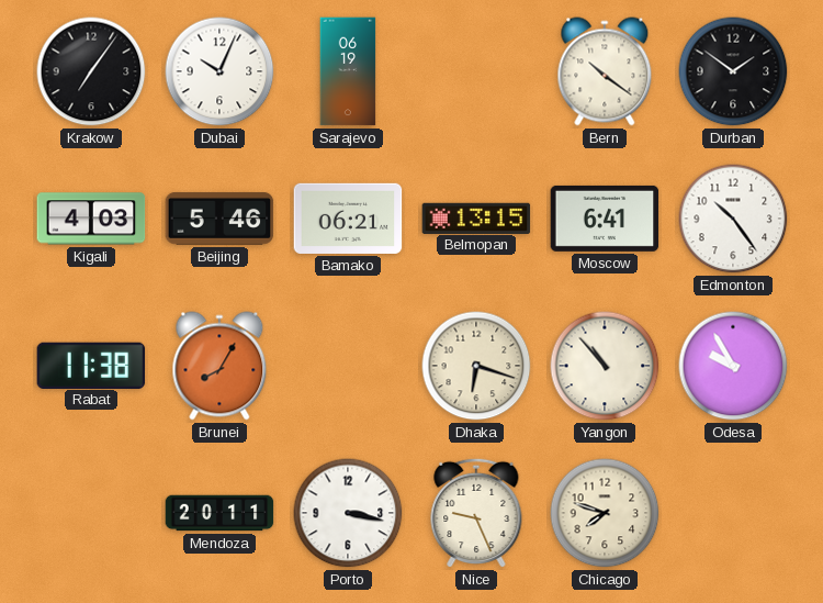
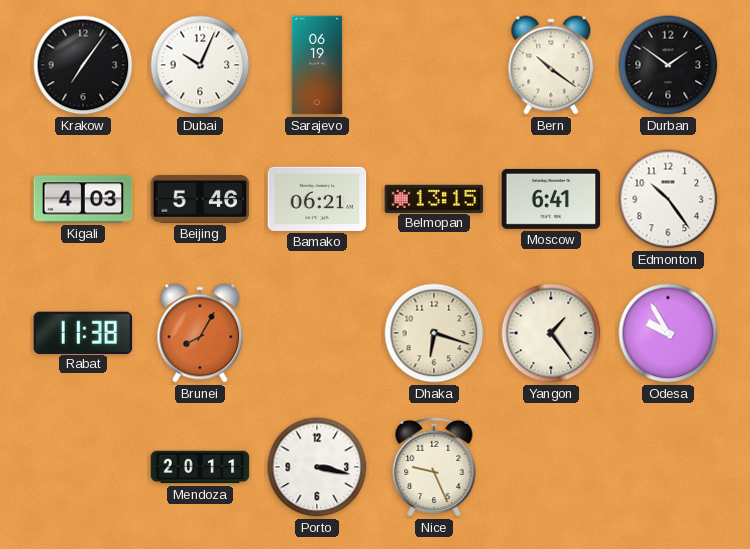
Yangon: 10:53 -> 1:24 (551, 333)
Chicago: 7:48 -> none (605, 513)
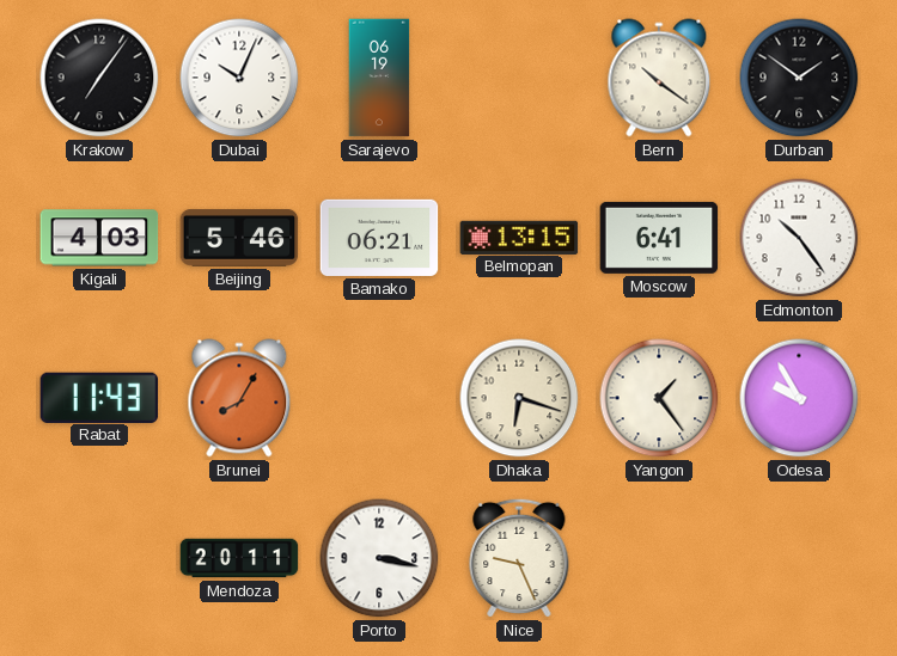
Rabat: 11:38 -> 11:43 (99, 397)
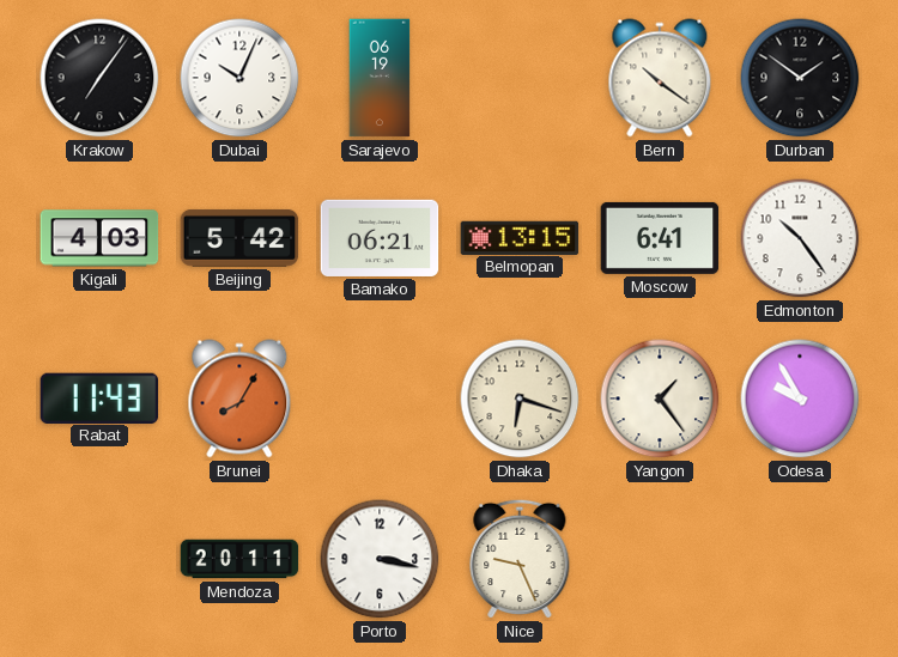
Beijing: 5:46 -> 5:42 (239, 238)
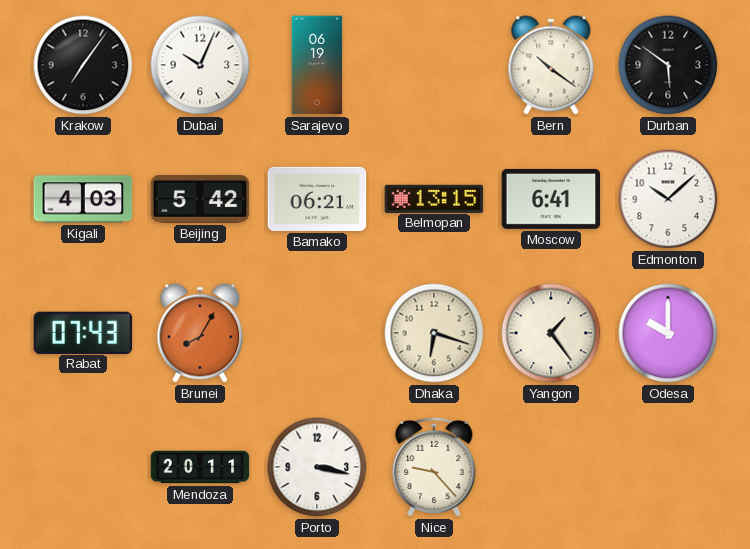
Durban: 1:51 -> 5:51 (668, 65)
Edmonton: 10:24 -> 10:08 (668, 199)
Rabat: 11:43 -> 07:43 (83, 332)
Odesa: 9:55 -> 10:00 (668, 333)
Nice: 9:26 -> 9:23 (434, 467)
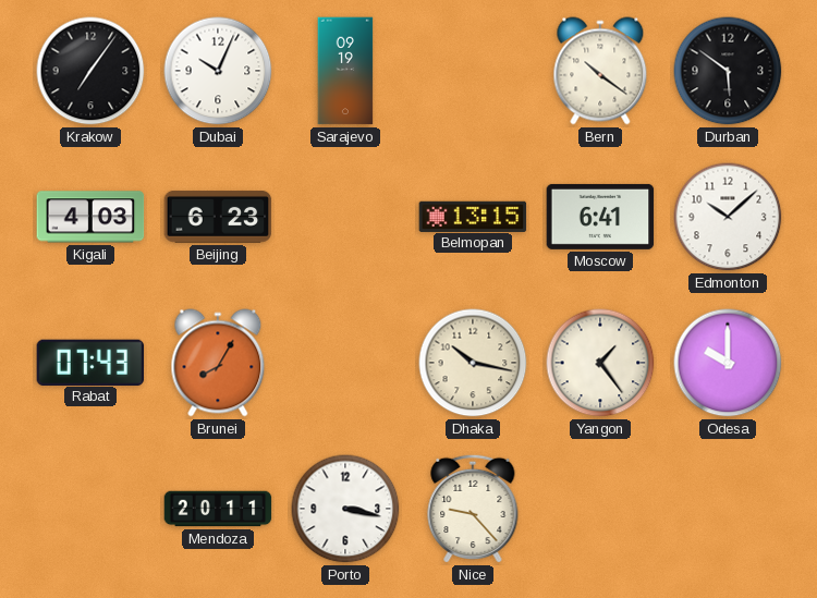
Sarajevo: 06:19 -> 09:19 (345, 71)
Beijing: 5:42 -> 6:23 (218, 217)
Bamako: 06:21 -> none (317, 199)
Dhaka: 6:18 -> 10:17 (473, 363)
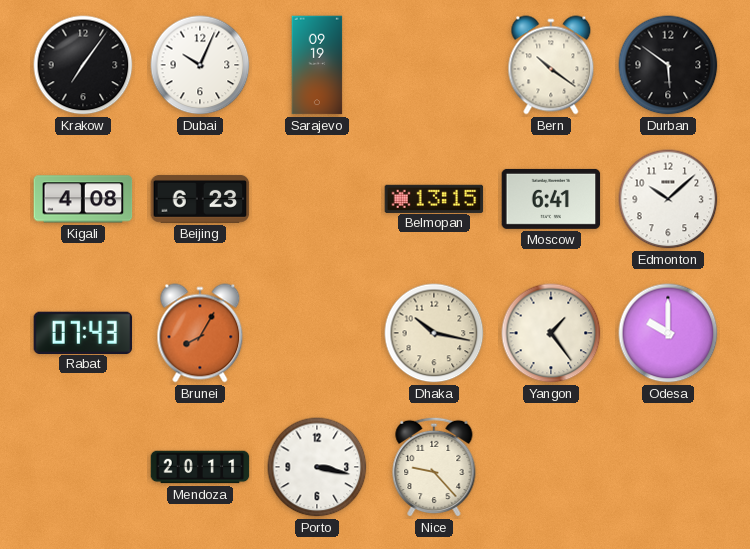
Kigali: 4:03 -> 4:08 (83, 199)
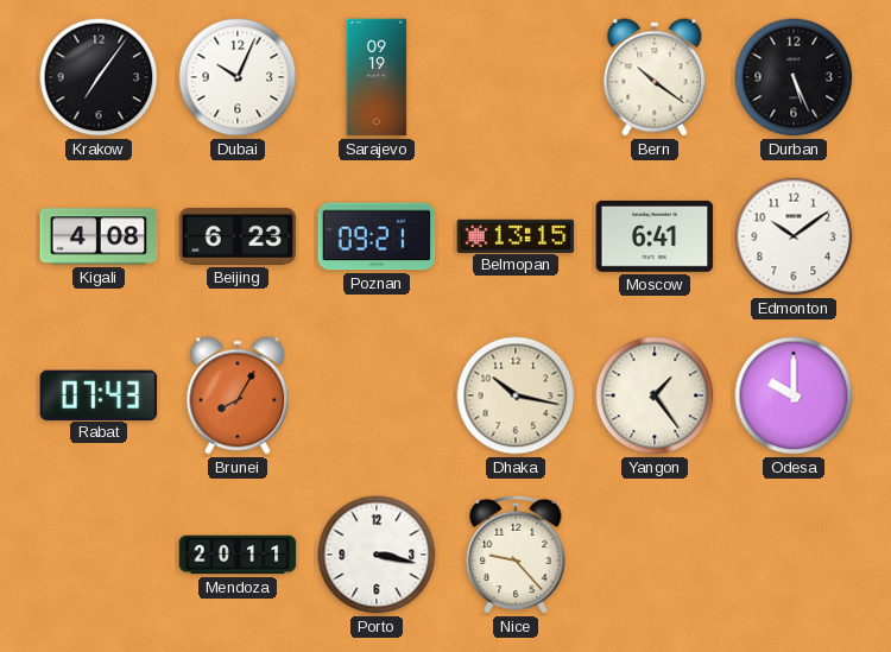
Durban: 5:51 -> 5:26 (794, 77)
Poznan: none -> 09:21 (377, 236)
Edmonton: 10:08 -> 10:09 (794, 236)
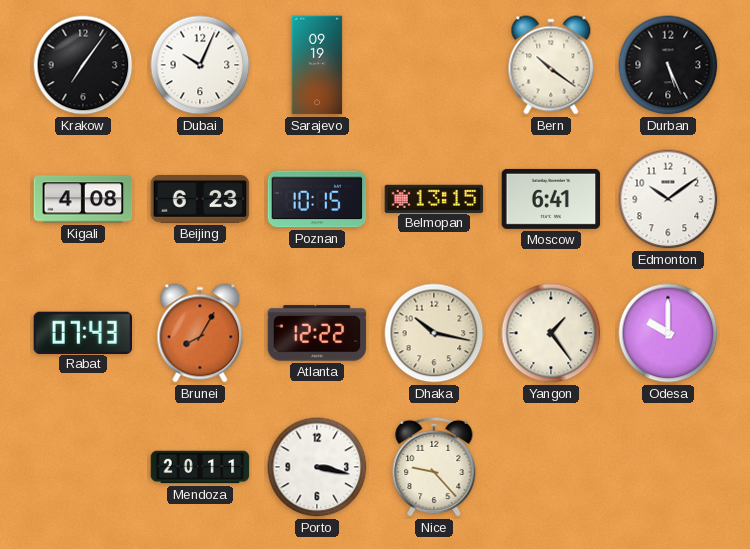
Poznan: 09:21 -> 10:15 (317, 199)
Atlanta: none -> 12:22 (317, 333)
